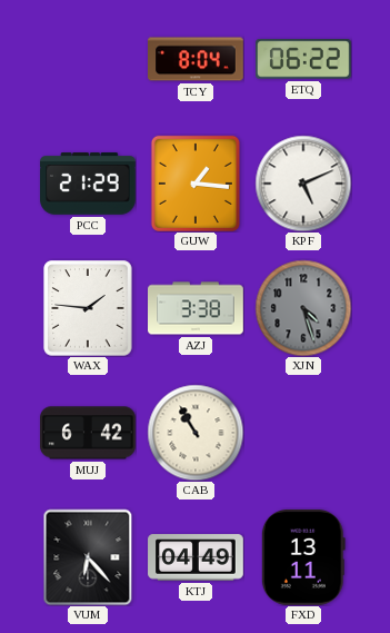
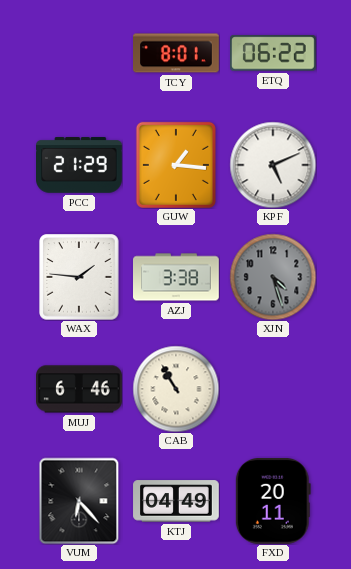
TCY: 8:04 -> 8:01 (177, 53)
MUJ: 6:42 -> 6:46 (80, 389)
FXD: 13:11 -> 20:11 (273, 501)
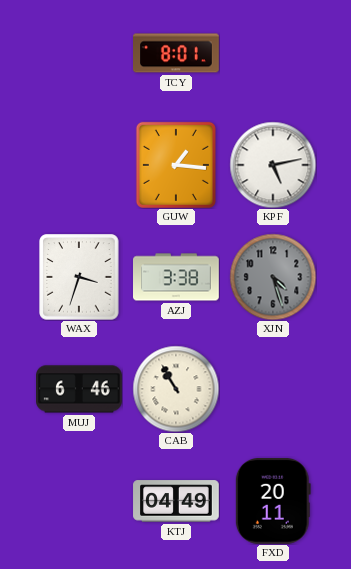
ETQ: 06:22 -> none (274, 53)
PCC: 21:29 -> none (80, 165)
KPF: 5:11 -> 5:13 (273, 165)
WAX: 1:46 -> 3:33 (79, 277)
VUM: 6:23 -> none (79, 501)
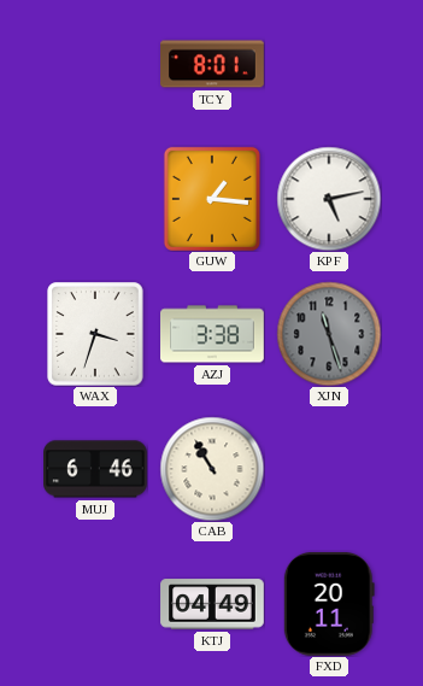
XJN: 4:27 -> 11:27 (329, 334)
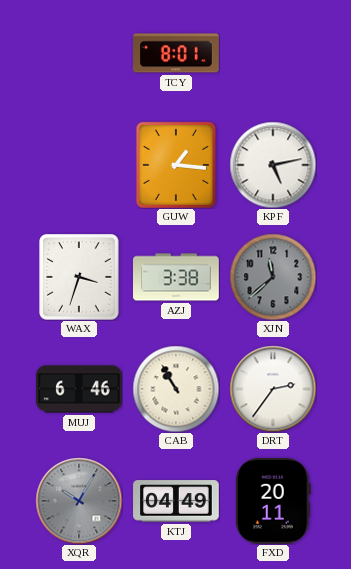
XJN: 11:27 -> 11:38 (273, 277)
DRT: none -> 2:36 (273, 389)
XQR: none -> 10:05 (79, 501)
